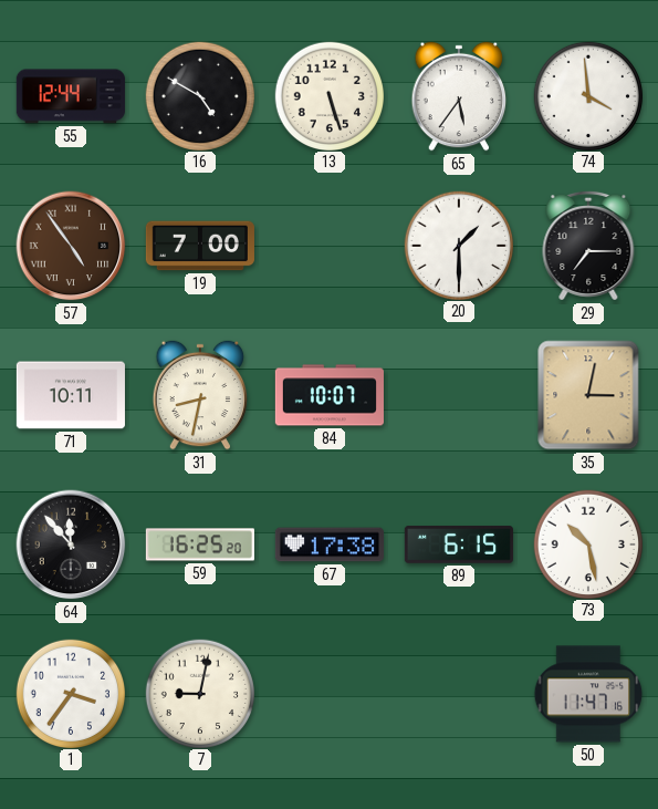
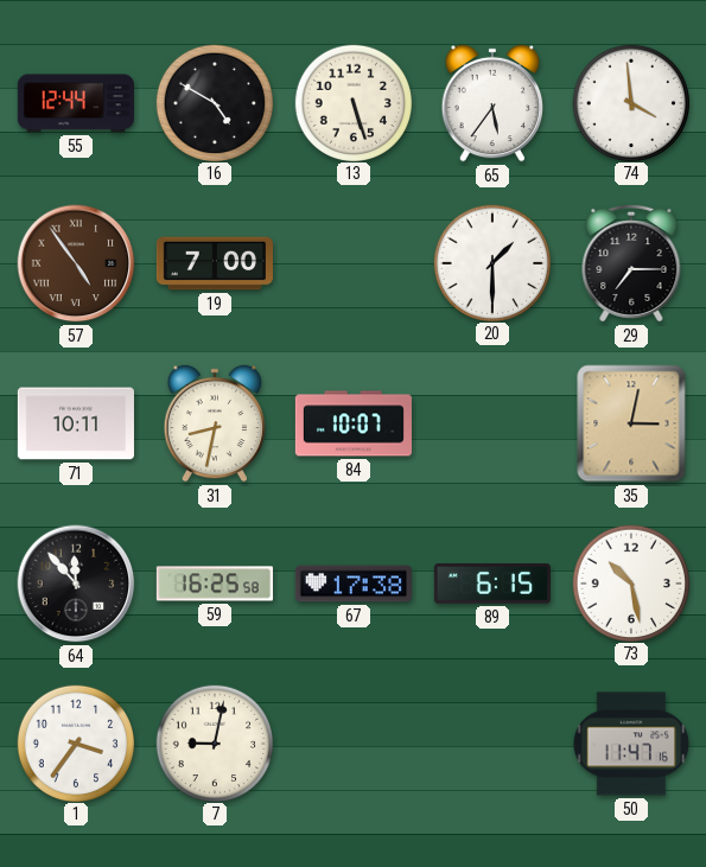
59: 16:25:20 -> 16:25:58 (215, 584)
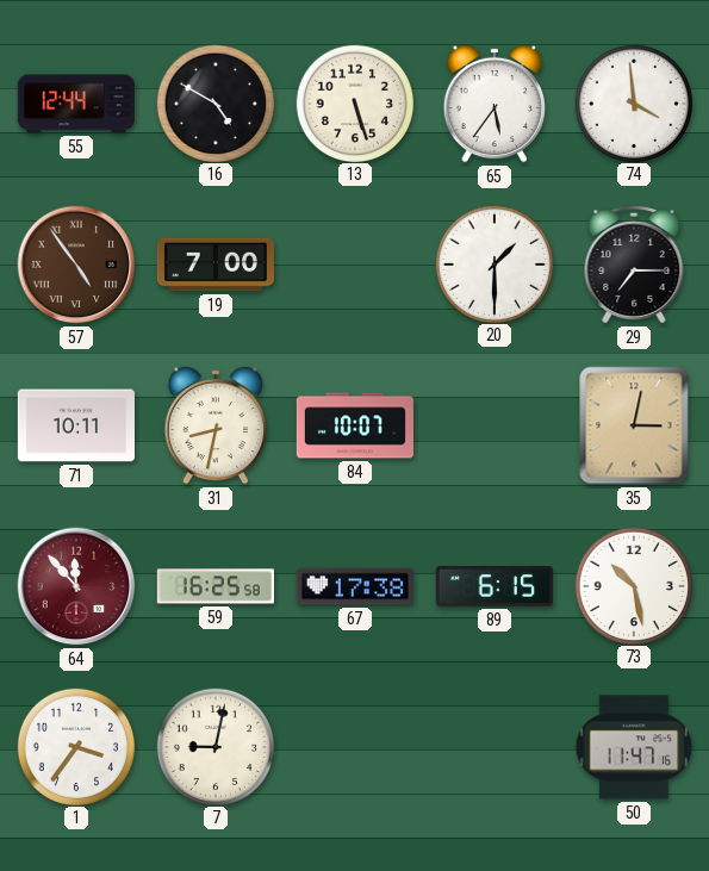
64 dial: black -> burgundy (76, 586)
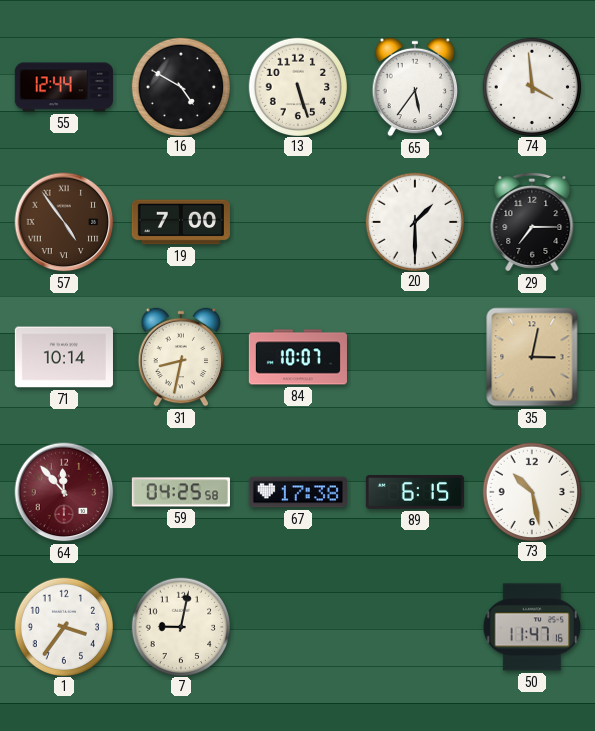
71: 10:11 -> 10:14 (64, 357)
59: 16:25 -> 04:25 (181, 492)
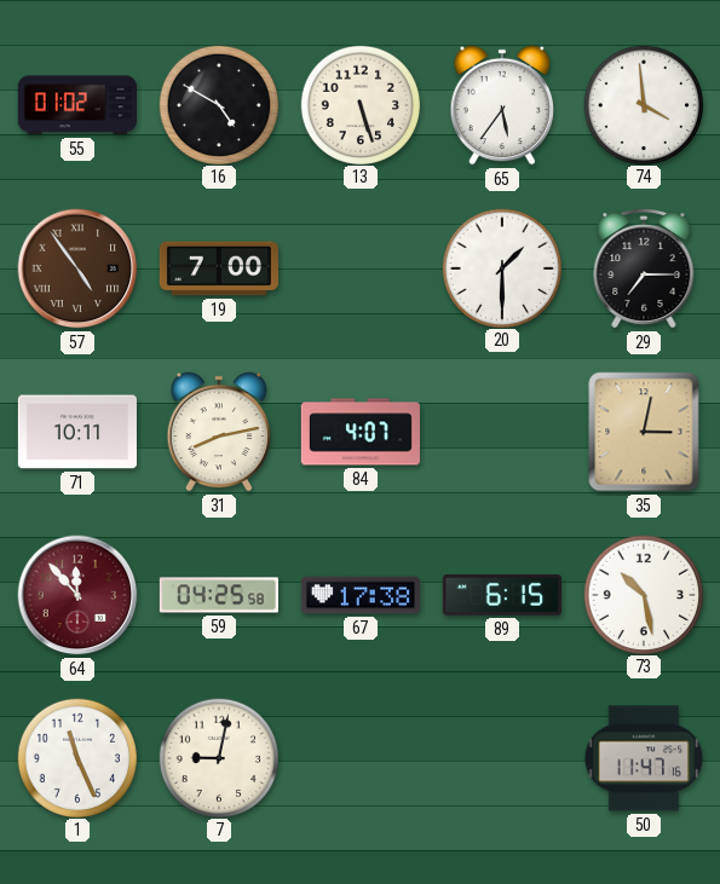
55: 12:44 -> 01:02 (77, 105)
71: 10:14 -> 10:11 (77, 432)
31: 8:32 -> 8:13 (219, 432)
84: 10:07 -> 4:07 (361, 432)
1: 3:36 -> 11:26 (76, 757)
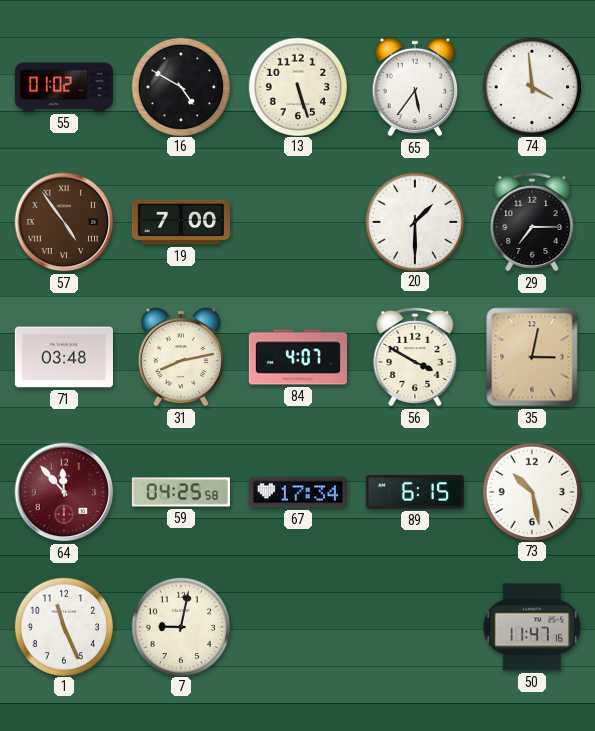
71: 10:11 -> 03:48 (64, 357)
56: none -> 3:50 (415, 357)
67: 17:38 -> 17:34 (298, 492)
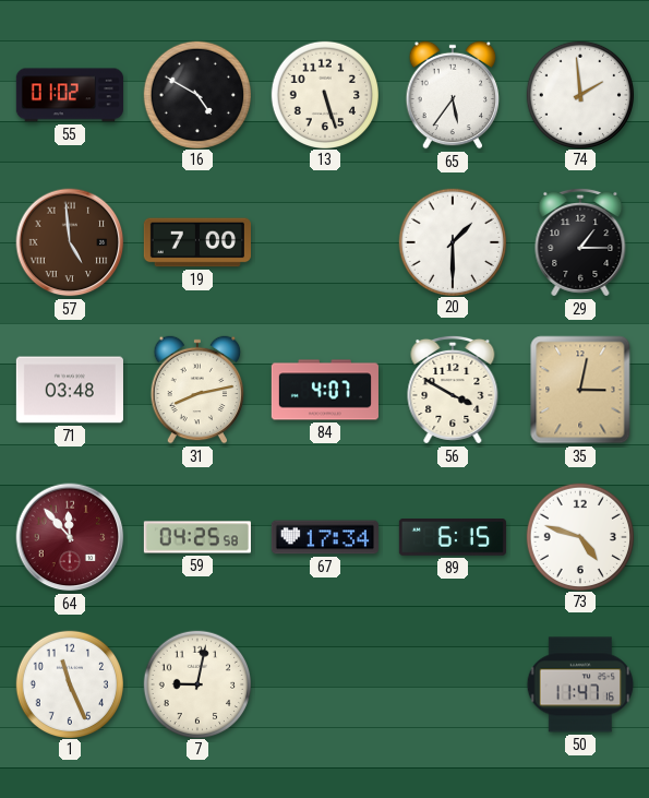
74: 3:59 -> 1:59 (579, 94)
57: 4:54 -> 4:59 (70, 242)
29: 7:15 -> 1:15 (580, 242)
73: 10:28 -> 4:48 (579, 536)
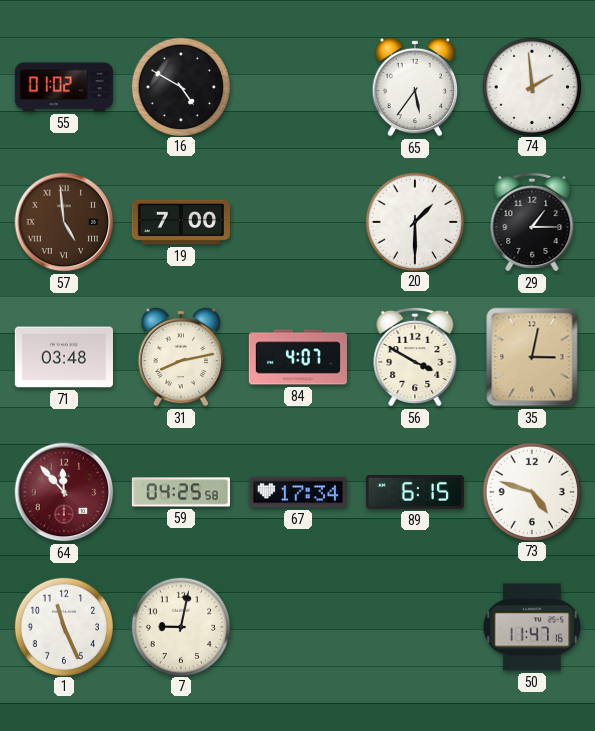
13: 5:27 -> none (324, 94)
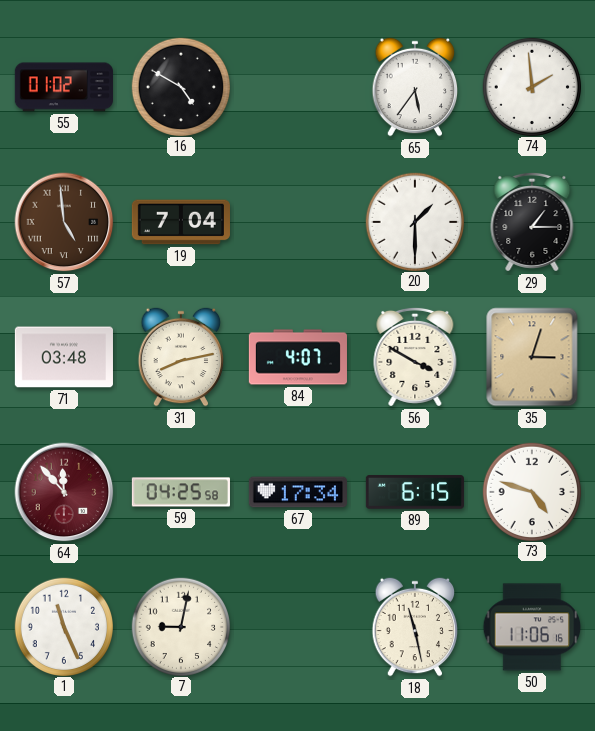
19: 7:00 -> 7:04 (181, 222)
35: 3:02 -> 3:03 (532, 357)
18: none -> 11:28 (415, 627)
50: 11:47 -> 11:06 (532, 627)
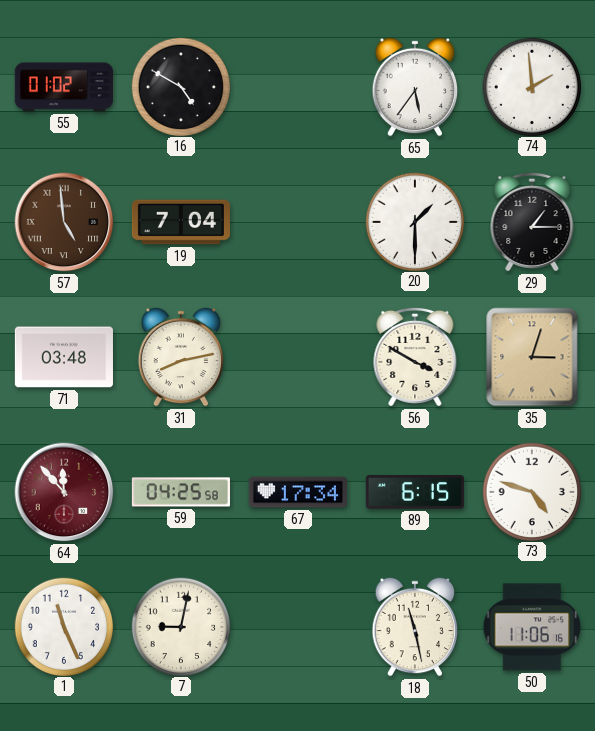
84: 4:07 -> none (298, 357)
